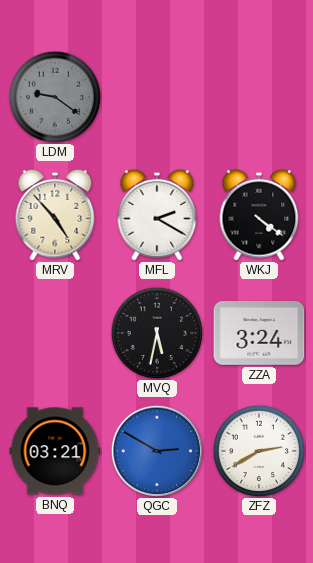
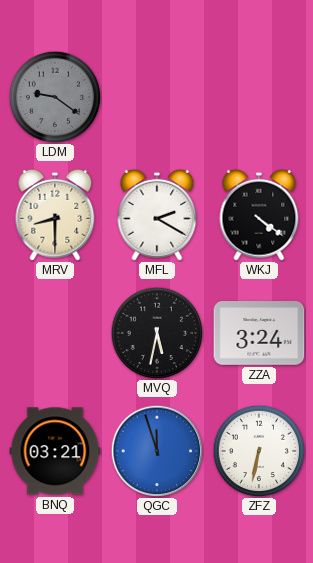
MRV: 4:53 -> 8:30 (55, 215)
QGC: 2:50 -> 11:57 (157, 451)
ZFZ: 2:40 -> 6:32 (259, 451)
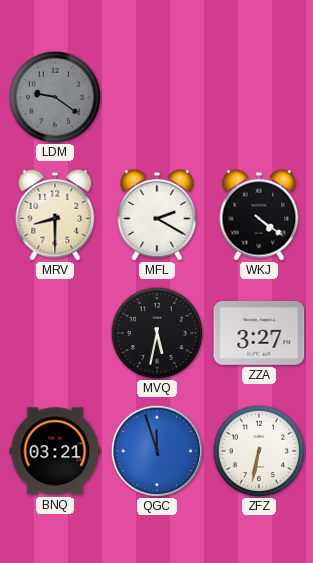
ZZA: 3:24 -> 3:27 (259, 334)
